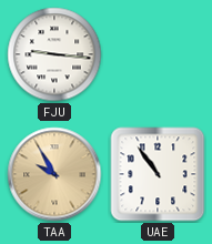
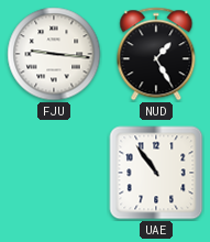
NUD: none -> 1:25 (156, 54)
TAA: 9:55 -> none (54, 174)
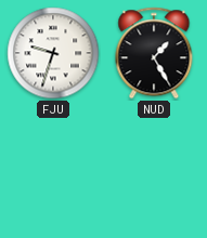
FJU: 9:16 -> 9:33 (53, 53)
UAE: 10:54 -> none (156, 173)
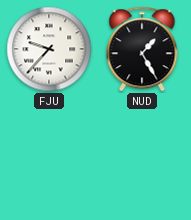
FJU: 9:33 -> 9:37 (49, 49)
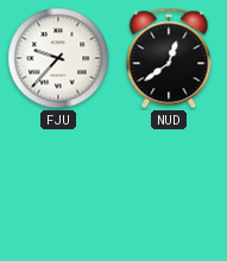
NUD: 1:25 -> 12:39 (169, 58)
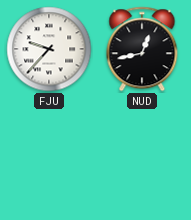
NUD: 12:39 -> 12:43 (142, 49)
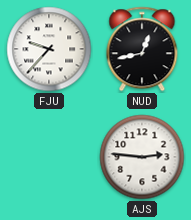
AJS: none -> 2:46 (142, 157)
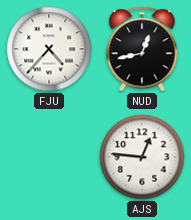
FJU: 9:37 -> 4:37 (49, 49)
AJS: 2:46 -> 12:46 (142, 157)
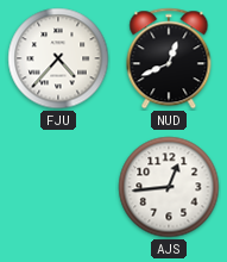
NUD: 12:43 -> 12:41 (169, 58)
AJS: 12:46 -> 12:44 (169, 187)
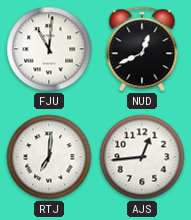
FJU: 4:37 -> 11:01 (49, 49)
RTJ: none -> 7:01 (49, 157)
